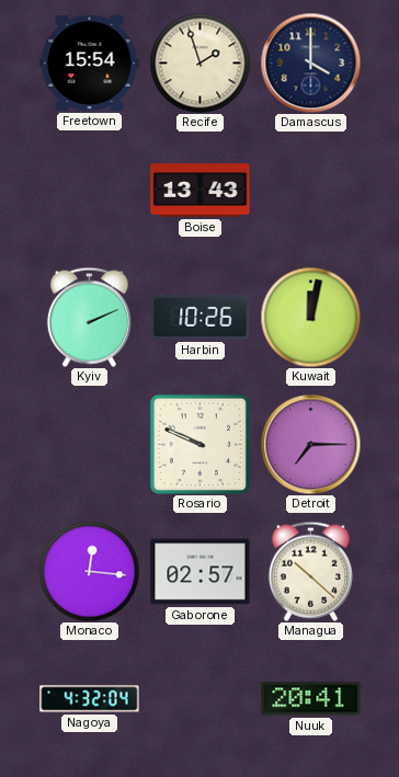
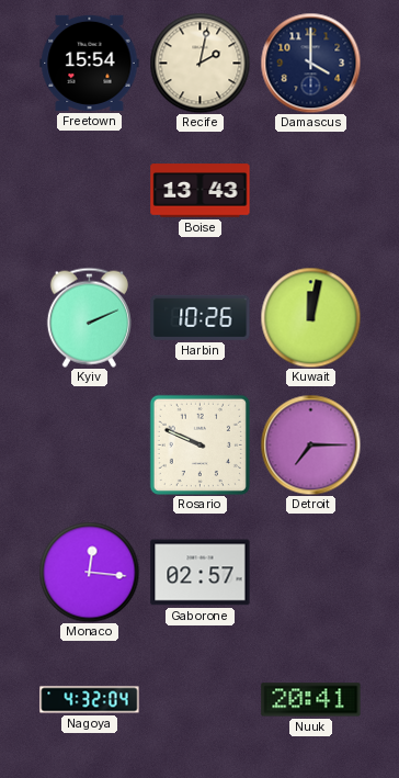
Recife: 1:57 -> 2:02 (200, 63)
Managua: 10:22 -> none (310, 571)
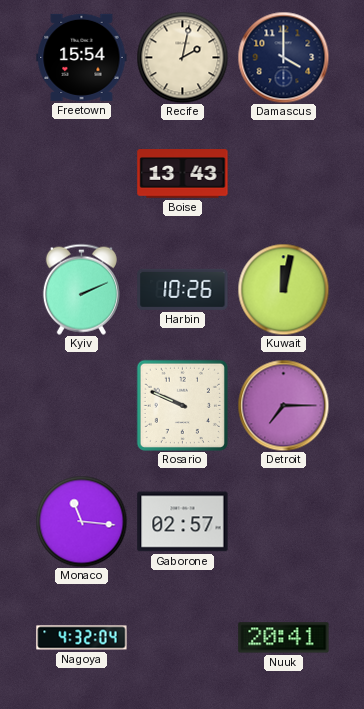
Monaco: 12:16 -> 11:16 (81, 521)
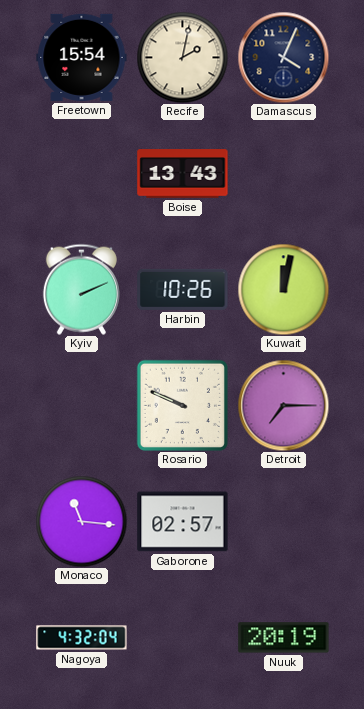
Damascus: 4:00 -> 4:04 (283, 57)
Nuuk: 20:41 -> 20:19 (284, 638)
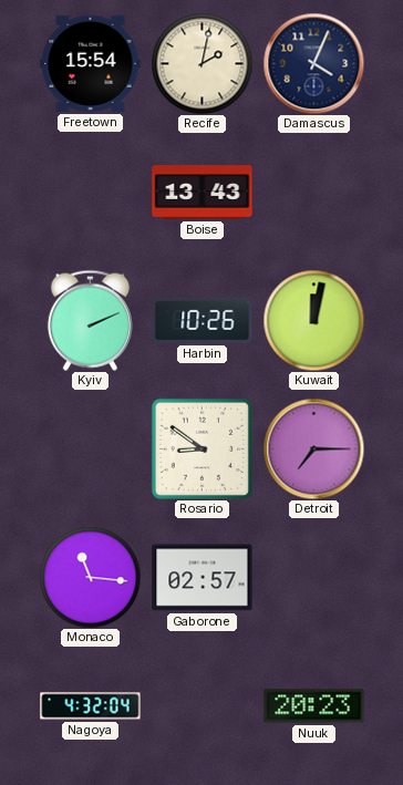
Rosario: 9:49 -> 8:51 (201, 448)
Nuuk: 20:19 -> 20:23 (314, 706)
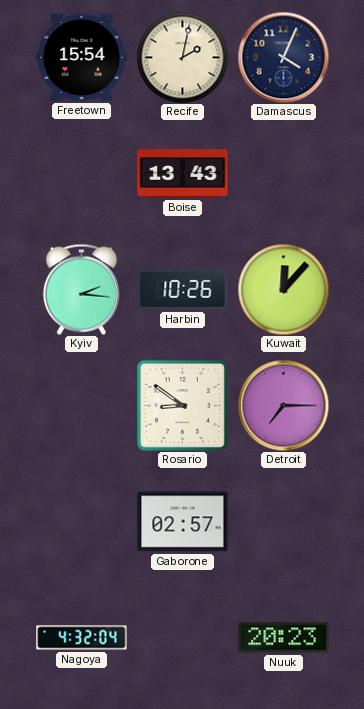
Kyiv: 2:11 -> 2:16 (81, 289)
Kuwait: 12:02 -> 12:07 (283, 289)
Monaco: 11:16 -> none (90, 577)
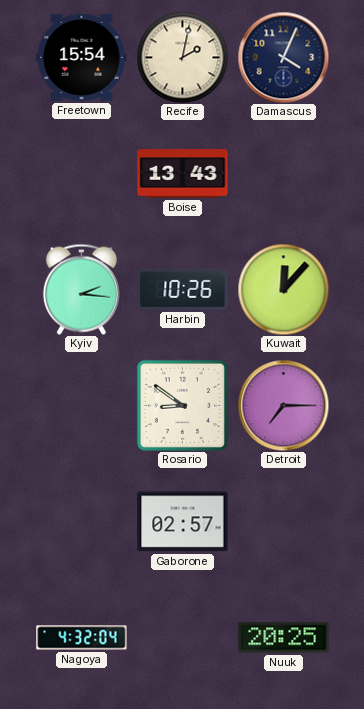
Nuuk: 20:23 -> 20:25 (284, 638)
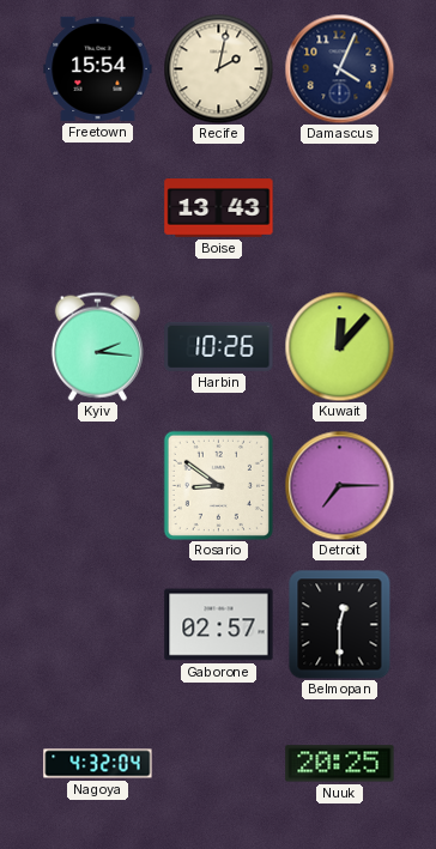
Belmopan: none -> 12:30 (340, 624)
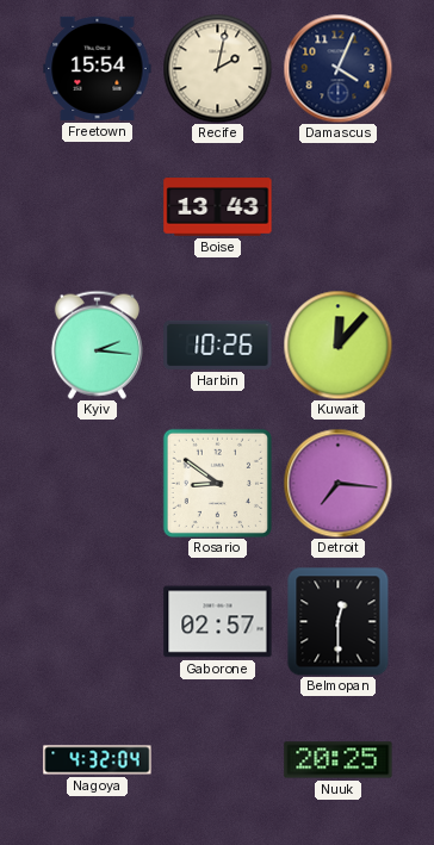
Detroit: 7:15 -> 7:16 (337, 483)
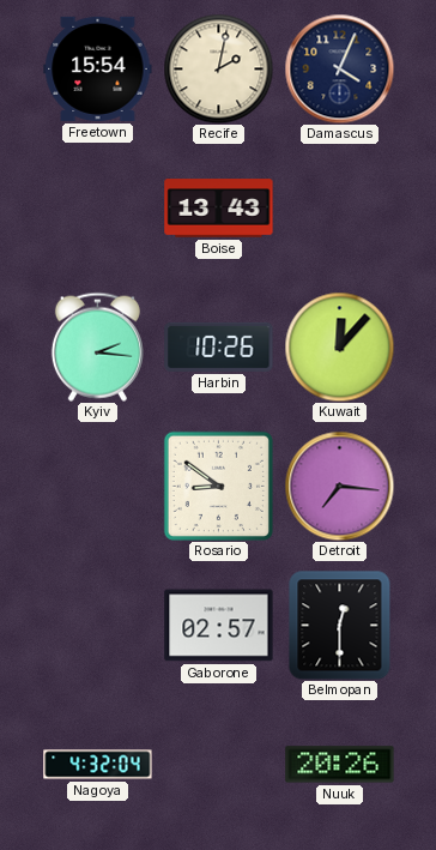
Nuuk: 20:25 -> 20:26 (340, 765)
